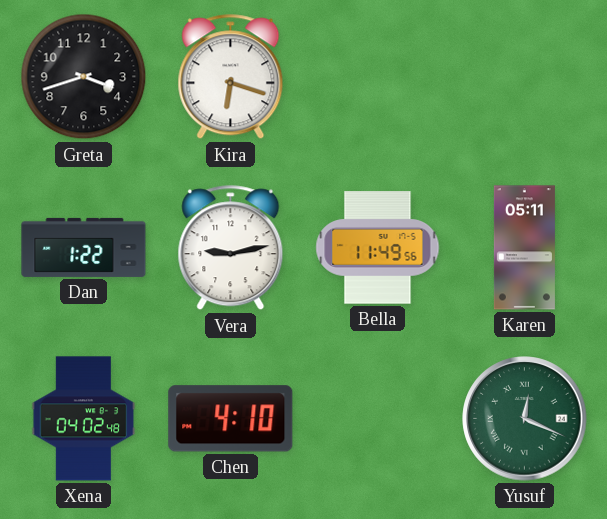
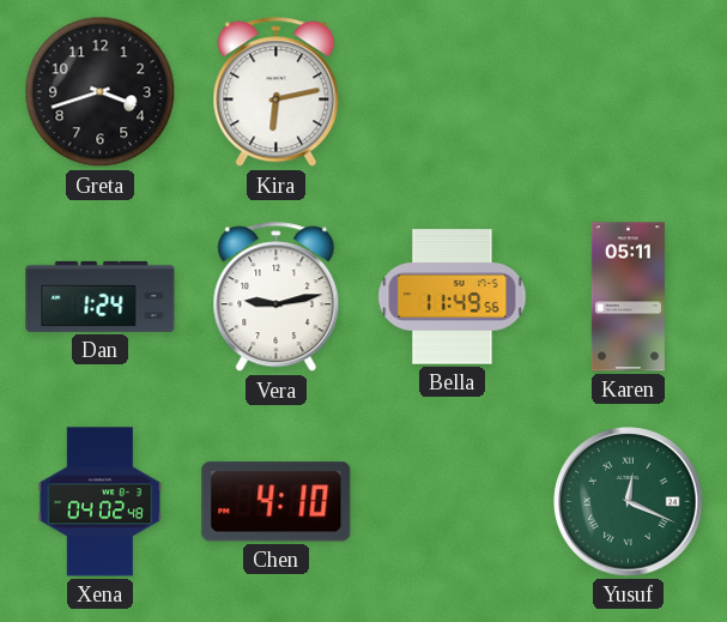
Kira: 6:18 -> 6:13 (277, 92)
Dan: 1:22 -> 1:24 (101, 296)
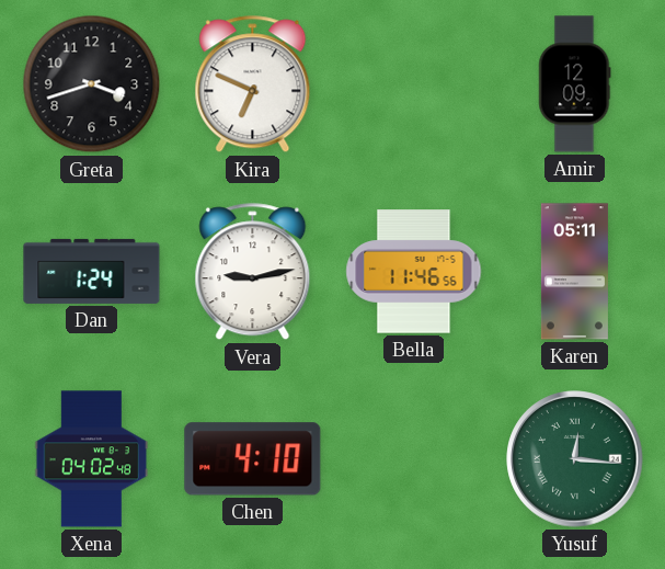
Kira: 6:13 -> 6:49 (253, 84)
Amir: none -> 12:09 (575, 84)
Bella: 11:49 -> 11:46 (414, 272)
Yusuf: 12:19 -> 12:16 (575, 459)
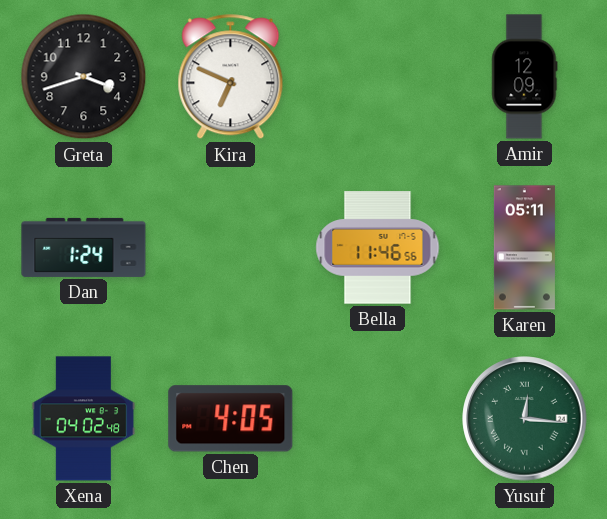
Vera: 9:13 -> none (253, 272)
Chen: 4:10 -> 4:05 (231, 419)
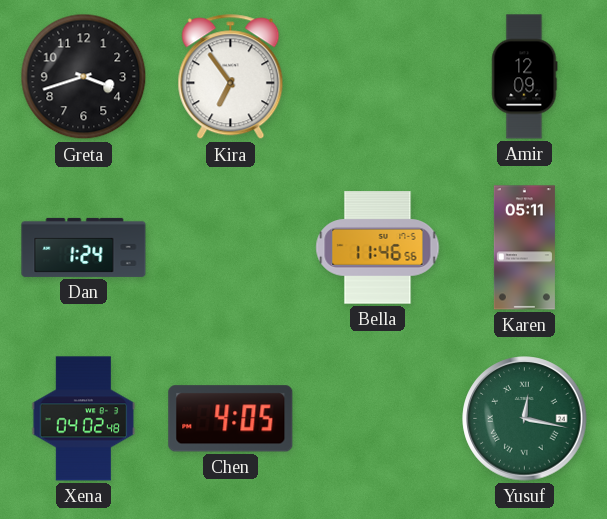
Kira: 6:49 -> 6:54 (231, 77)
Yusuf: 12:16 -> 12:17 (525, 419)
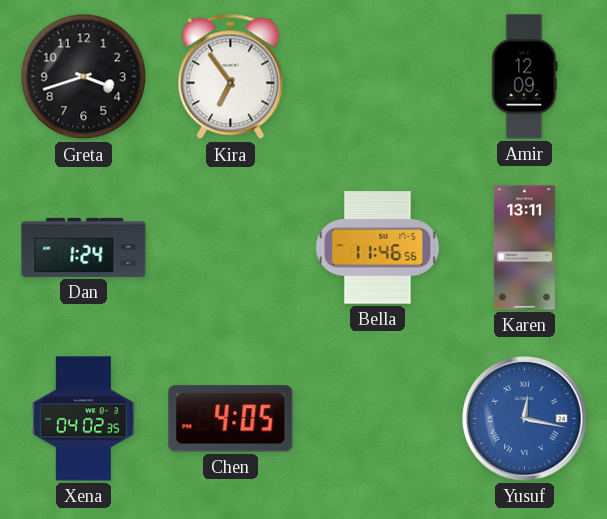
Karen: 05:11 -> 13:11 (524, 248)
Xena: 04:02:48 -> 04:02:35 (84, 419)
Yusuf dial: green -> blue (525, 419)
